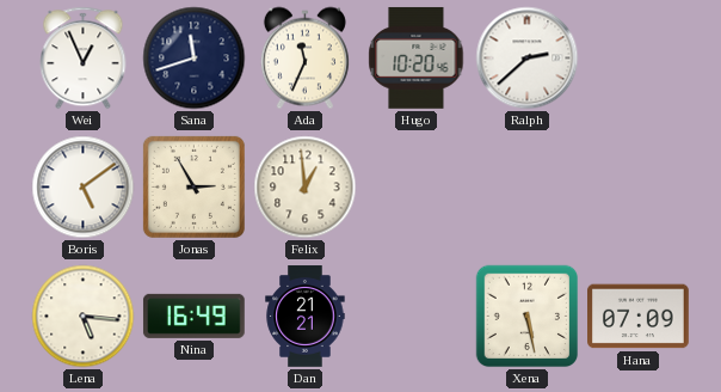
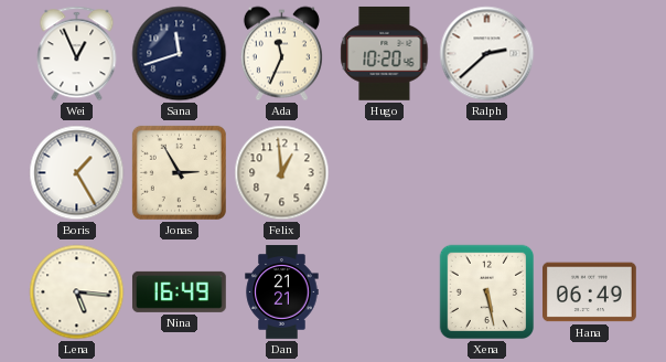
Boris: 5:09 -> 1:25 (77, 173)
Hana: 07:09 -> 06:49 (590, 292)
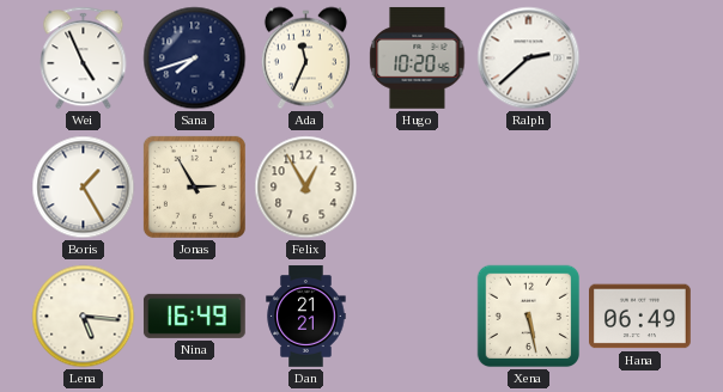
Wei: 12:56 -> 4:56 (84, 59)
Sana: 11:42 -> 7:42 (195, 59)
Felix: 12:59 -> 12:55 (306, 188)
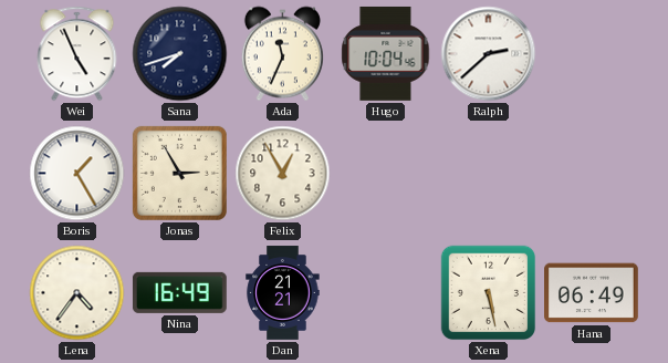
Hugo: 10:20 -> 10:04 (386, 54)
Lena: 5:16 -> 4:36 (77, 293)
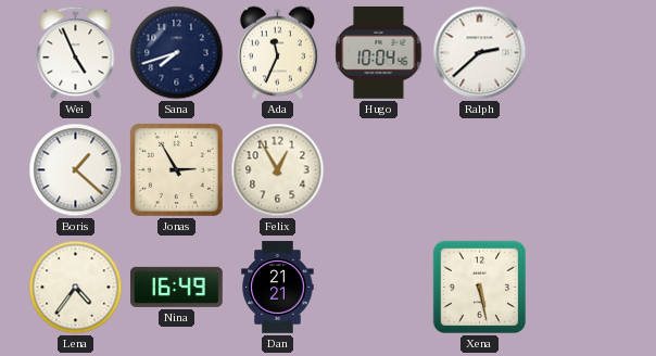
Boris: 1:25 -> 1:22 (76, 170)
Hana: 06:49 -> none (592, 293)
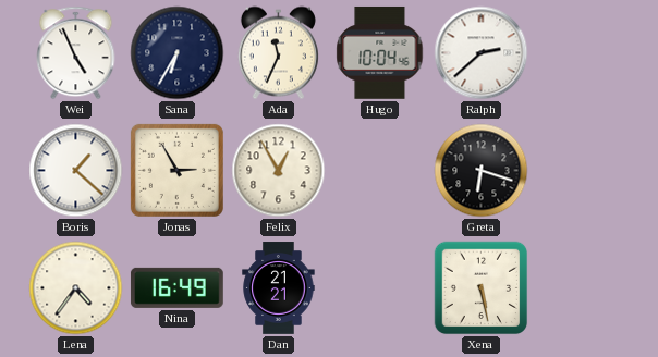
Sana: 7:42 -> 6:35 (178, 53)
Greta: none -> 6:18 (482, 171)
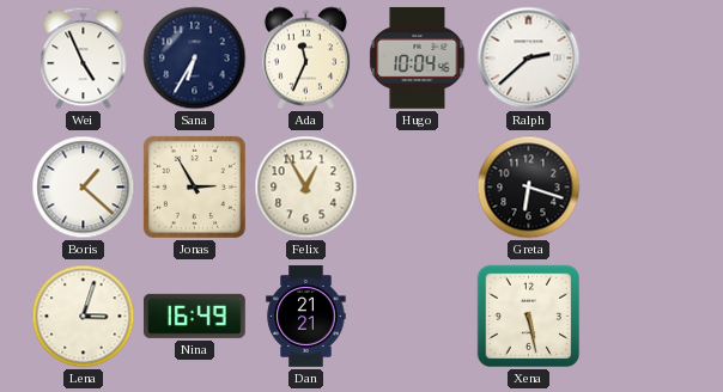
Lena: 4:36 -> 3:03 (84, 317)
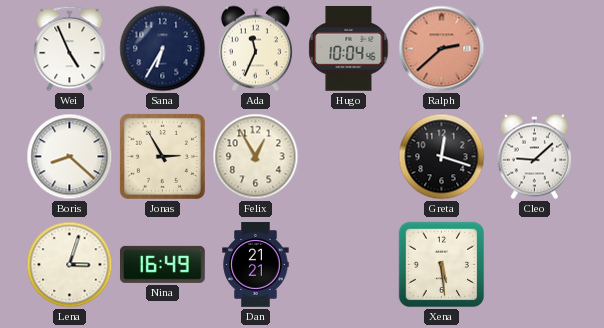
Ralph dial: white -> salmon (442, 49)
Boris: 1:22 -> 8:22 (70, 157)
Greta: 6:18 -> 12:18 (442, 157)
Cleo: none -> 9:08 (534, 157)
Xena: 5:28 -> 5:29 (442, 265)
